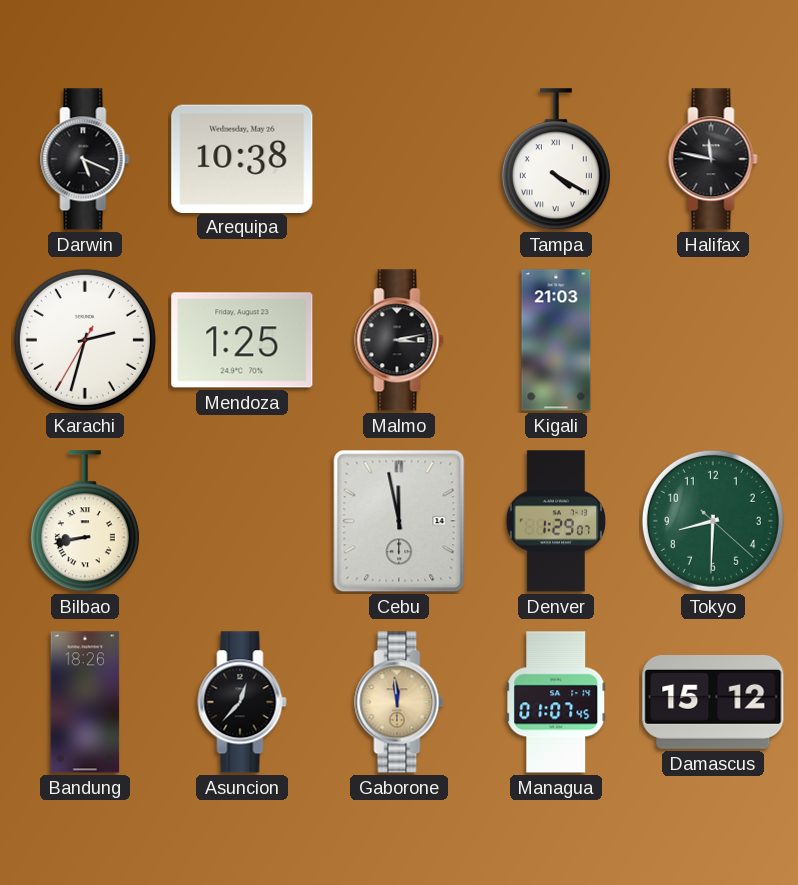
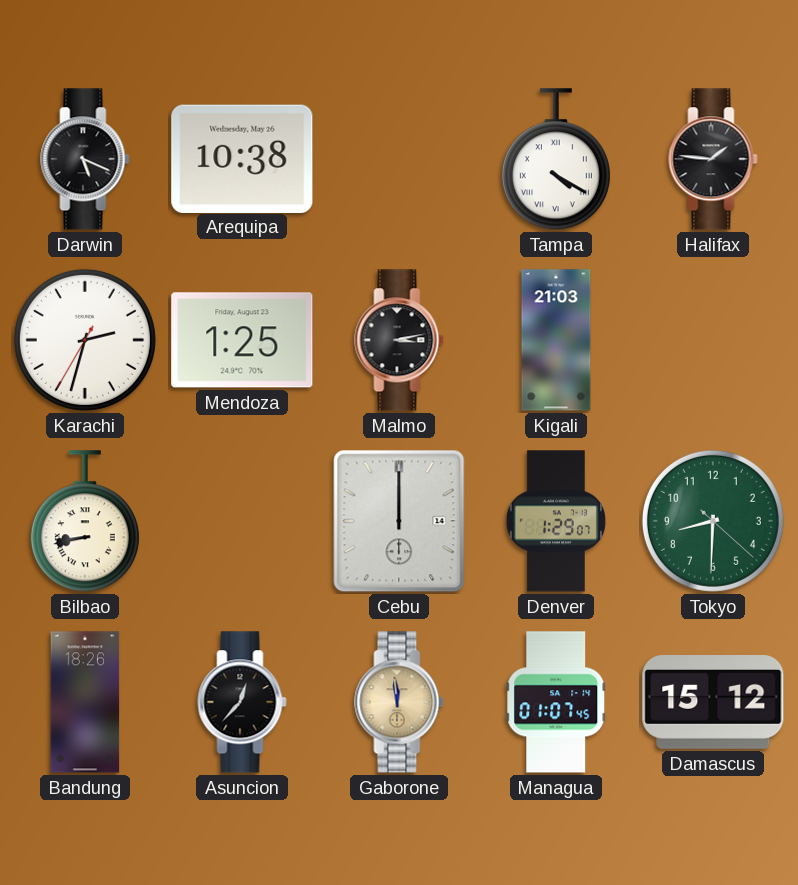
Halifax: 11:47 -> 1:46 (713, 159)
Cebu: 11:58 -> 12:00 (399, 521)
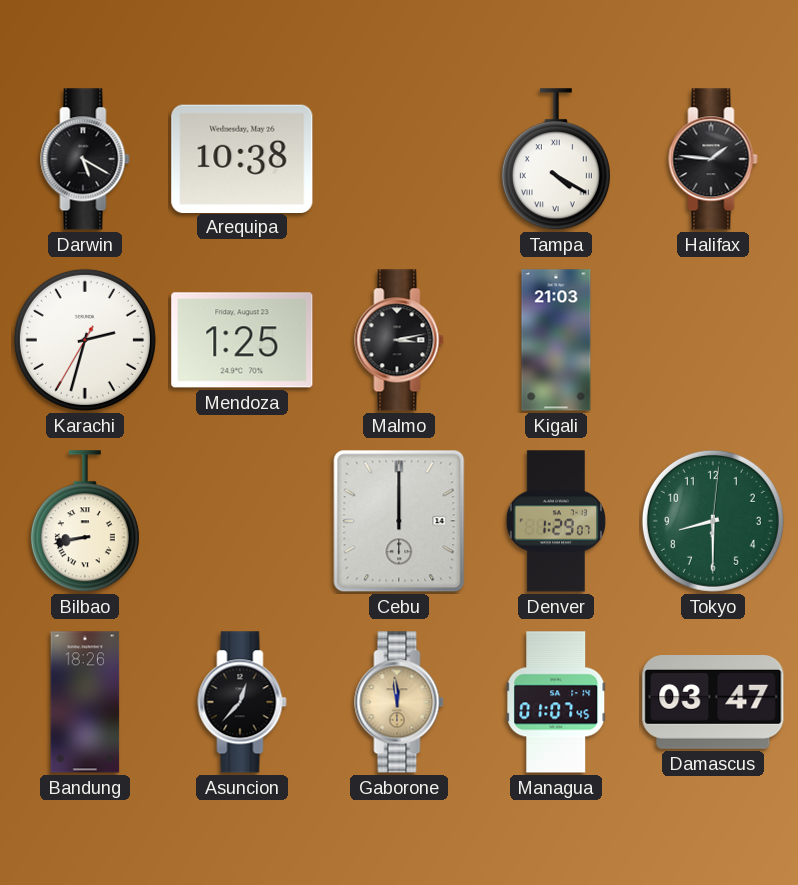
Darwin: 5:19 -> 5:20 (85, 159)
Tokyo: 8:30:22 -> 8:30:01 (713, 521)
Damascus: 15:12 -> 03:47 (713, 703)
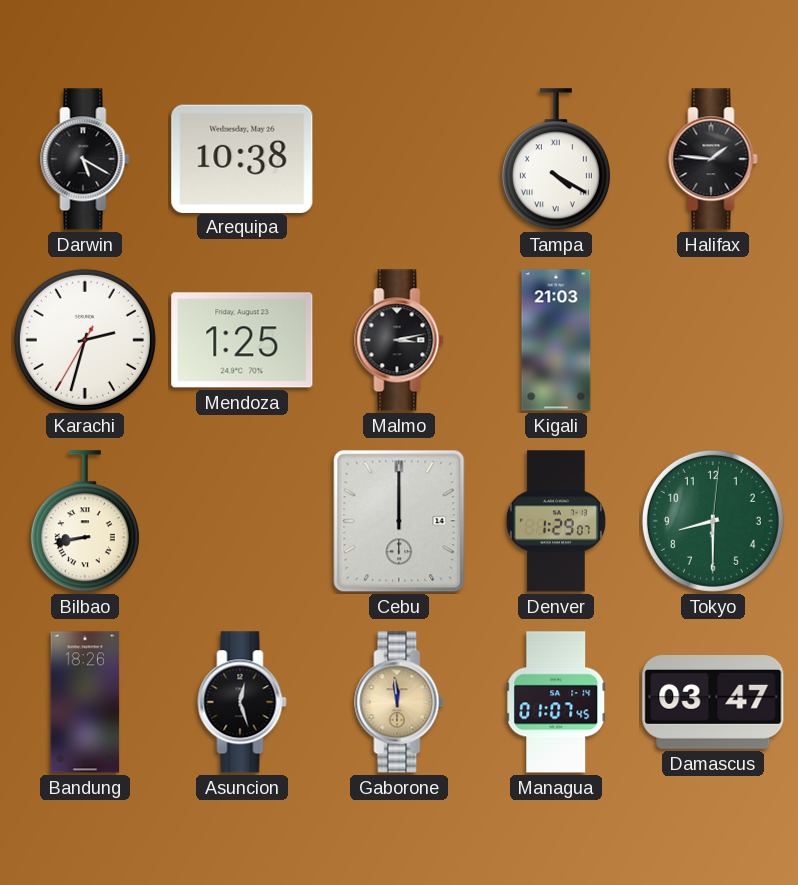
Asuncion: 12:37 -> 12:27 (242, 702)
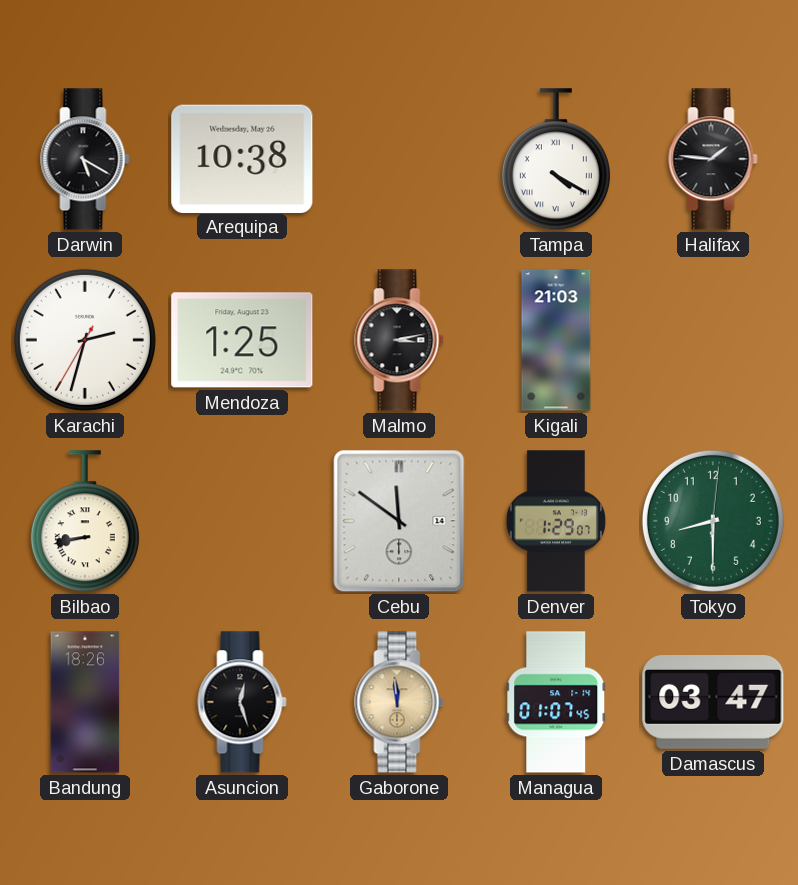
Cebu: 12:00 -> 11:51 (399, 521)
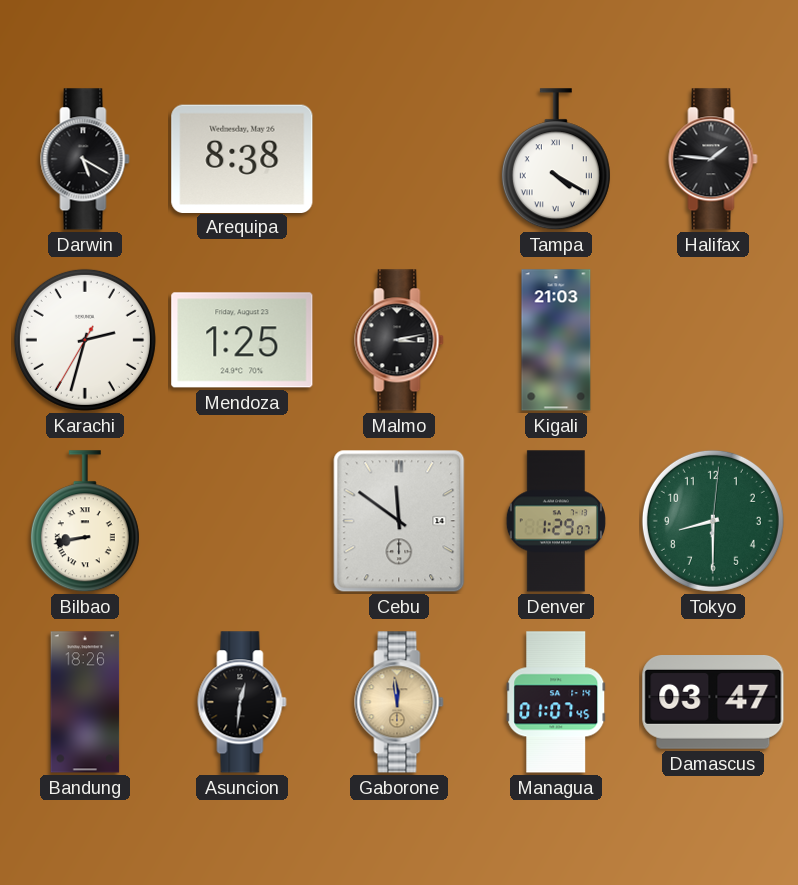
Arequipa: 10:38 -> 8:38 (242, 158)
Asuncion: 12:27 -> 12:31 (242, 702)
